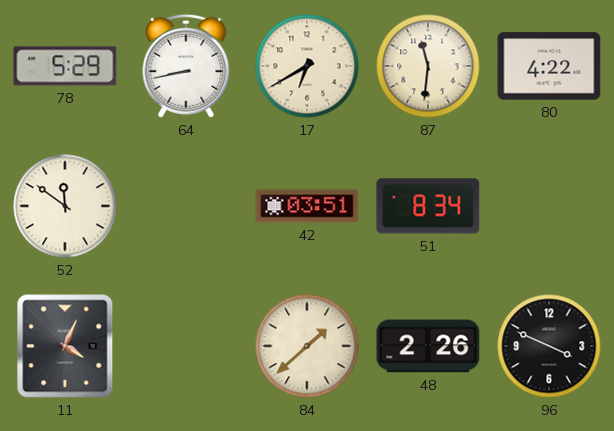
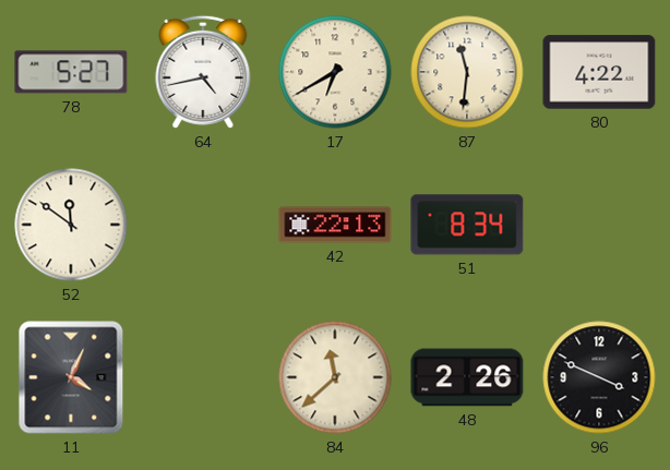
78: 5:29 -> 5:27 (71, 72)
64: 8:43 -> 4:43 (203, 72)
42: 03:51 -> 22:13 (335, 225)
84: 1:38 -> 11:38 (335, 377)
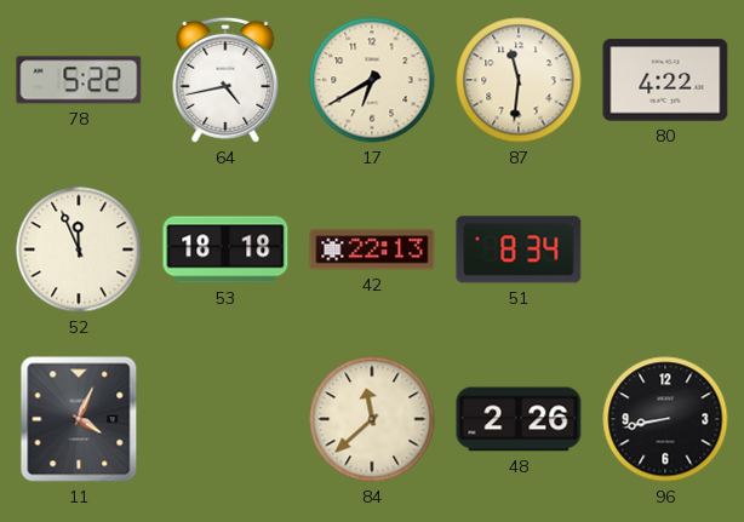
78: 5:27 -> 5:22 (79, 80)
52: 11:51 -> 11:56 (79, 249)
53: none -> 18:18 (225, 249)
96: 3:49 -> 8:43 (665, 419)
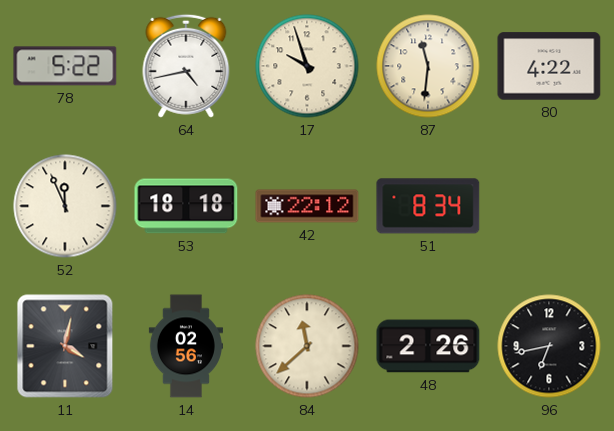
17: 6:40 -> 9:57 (307, 66)
42: 22:13 -> 22:12 (307, 206)
11: 4:04 -> 4:02 (65, 346)
14: none -> 02:56 (186, 346)
96: 8:43 -> 6:43 (549, 346)
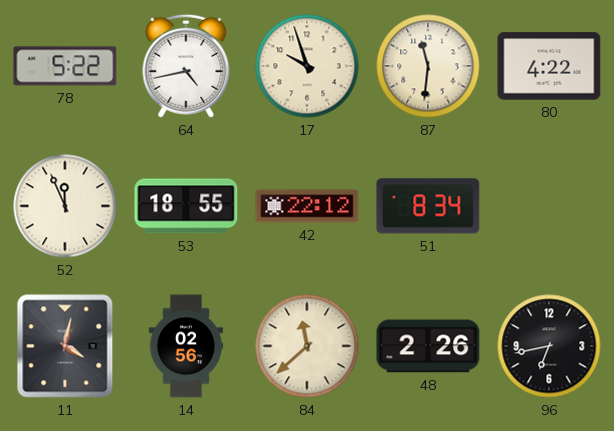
53: 18:18 -> 18:55 (186, 206)
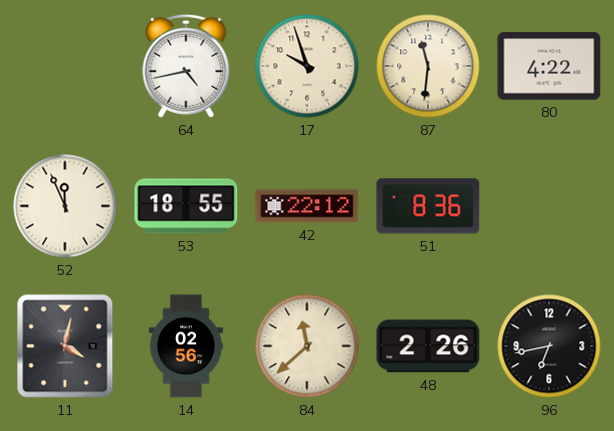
78: 5:22 -> none (65, 66)
51: 8:34 -> 8:36 (428, 206)
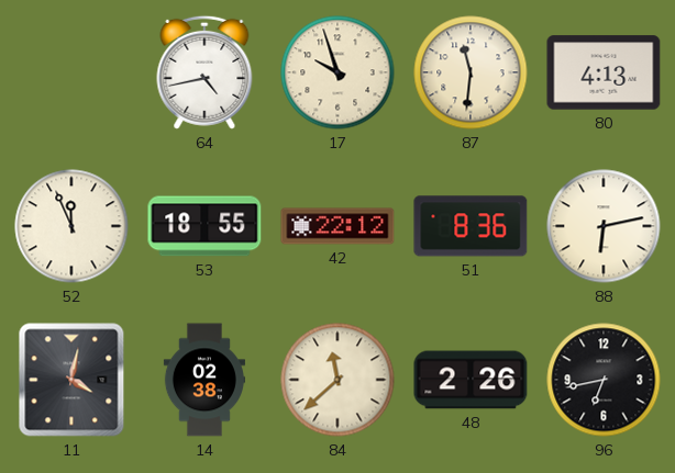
80: 4:22 -> 4:13 (604, 72)
88: none -> 6:13 (604, 226)
14: 02:56 -> 02:38 (204, 380)
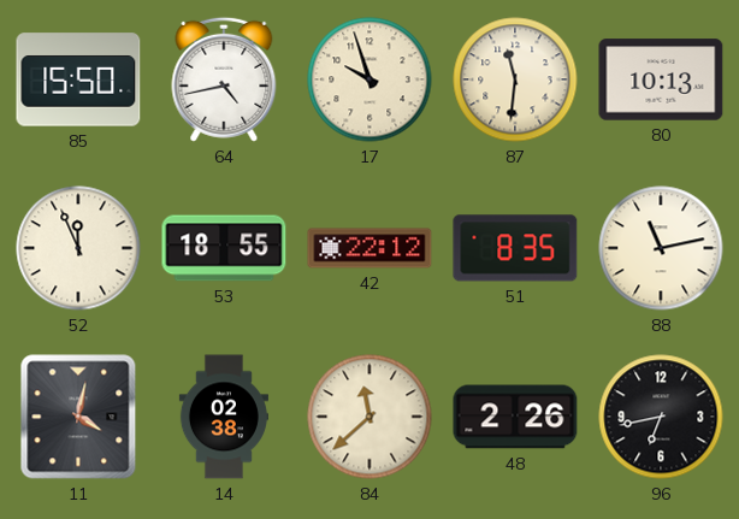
85: none -> 15:50 (78, 79)
80: 4:13 -> 10:13 (661, 79)
51: 8:36 -> 8:35 (515, 248)
88: 6:13 -> 11:13 (661, 248)
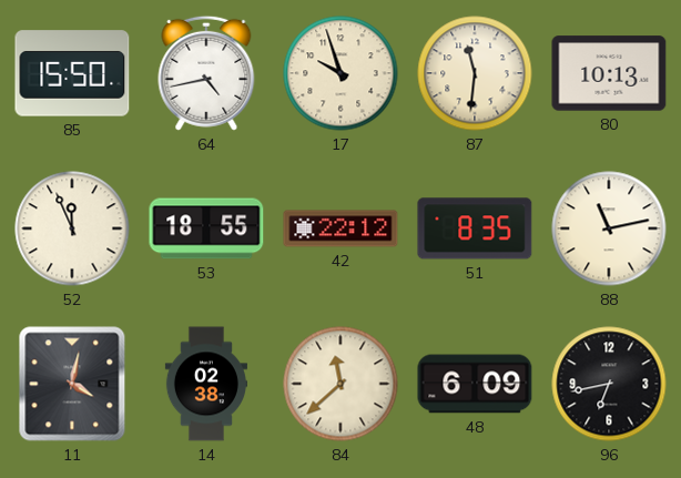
48: 2:26 -> 6:09 (475, 384)
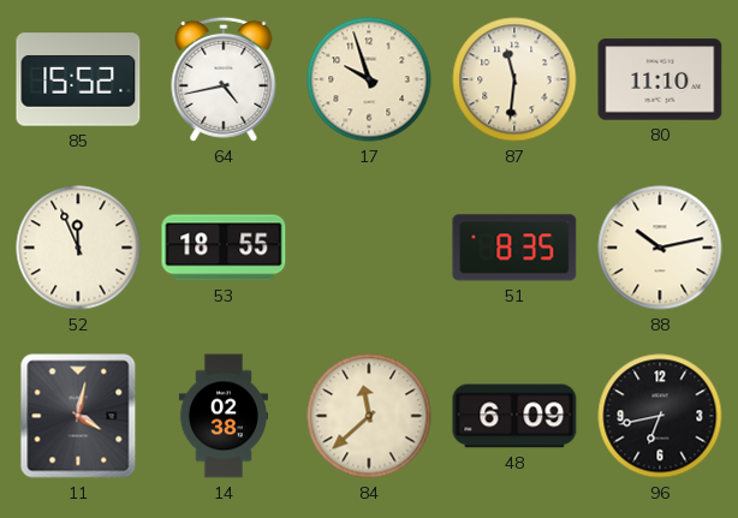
85: 15:50 -> 15:52 (78, 79)
80: 10:13 -> 11:10 (660, 79)
42: 22:12 -> none (340, 228)
88: 11:13 -> 10:13 (660, 248)
